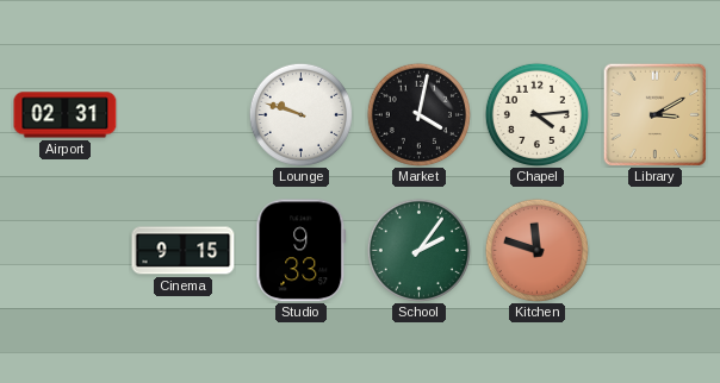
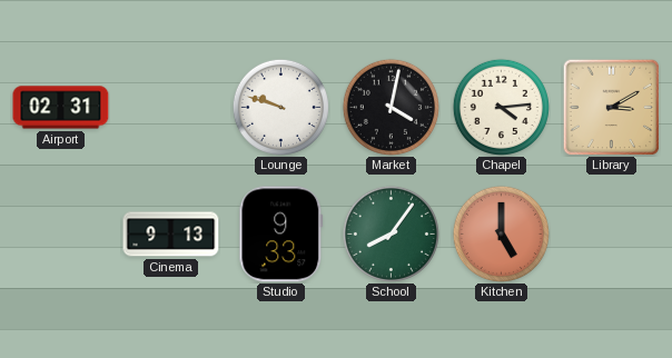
Cinema: 9:15 -> 9:13 (171, 235)
School: 2:06 -> 8:06 (391, 233)
Kitchen: 11:48 -> 5:00 (501, 233)
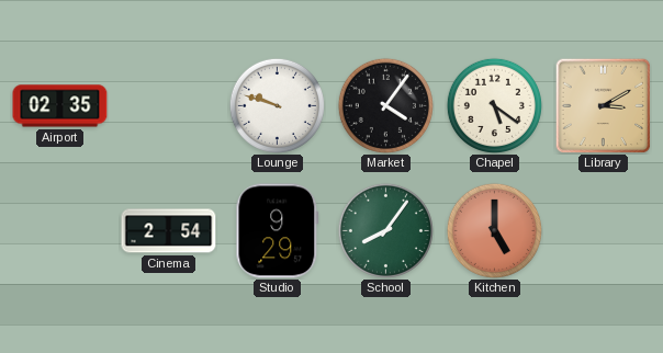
Airport: 02:31 -> 02:35 (60, 106)
Market: 4:02 -> 4:06 (385, 105)
Chapel: 4:14 -> 5:21 (494, 105)
Cinema: 9:13 -> 2:54 (169, 231)
Studio: 9:33 -> 9:29 (278, 231)
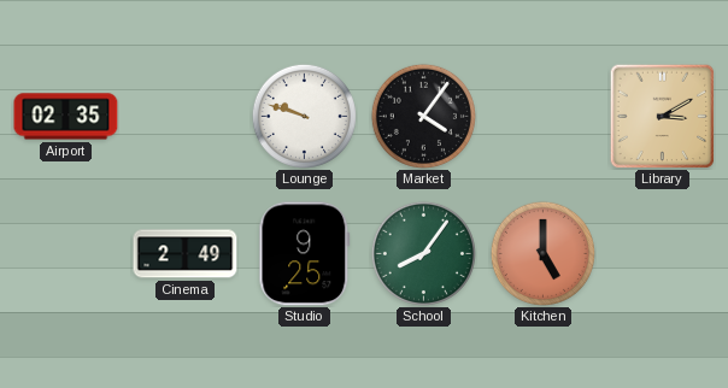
Chapel: 5:21 -> none (494, 105)
Cinema: 2:54 -> 2:49 (186, 254)
Studio: 9:29 -> 9:25 (305, 254)
